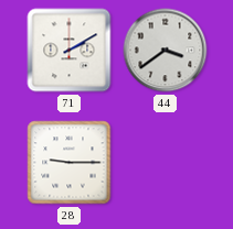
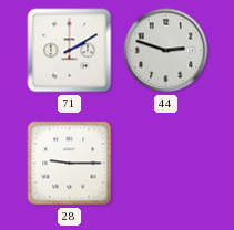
44: 3:39 -> 2:48 (166, 51)
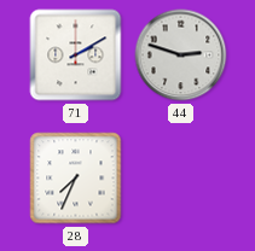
28: 9:15 -> 7:34 (76, 179)
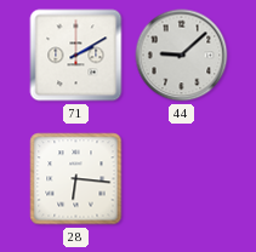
44: 2:48 -> 9:08 (182, 56)
28: 7:34 -> 6:16 (76, 179)
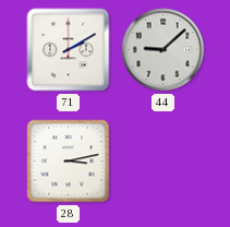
28: 6:16 -> 3:13 (69, 162)
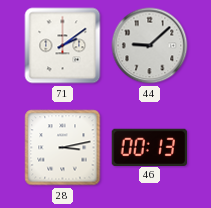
71: 2:10 -> 2:09 (63, 46)
46: none -> 00:13 (150, 147)
